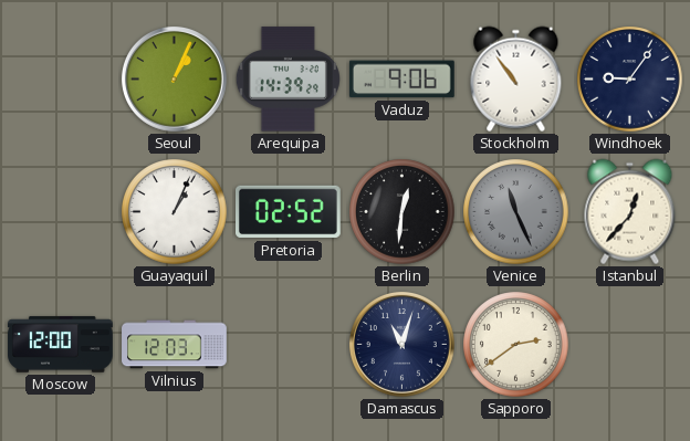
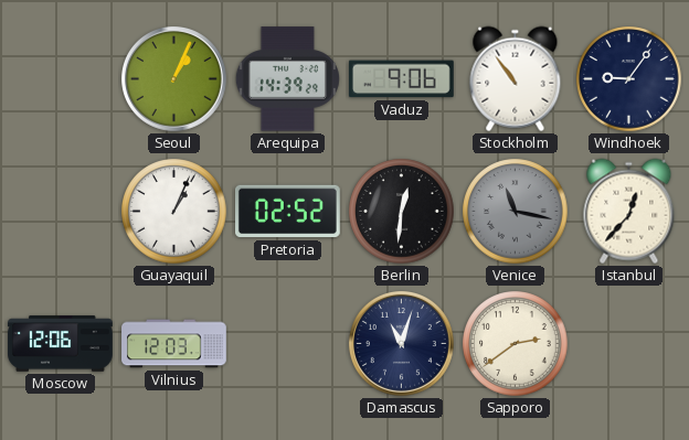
Venice: 11:26 -> 11:17 (516, 212)
Moscow: 12:00 -> 12:06 (61, 344)
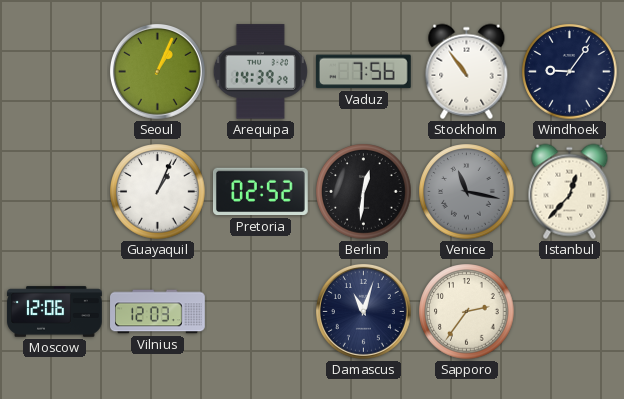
Vaduz: 9:06 -> 7:56 (363, 72)
Sapporo: 2:39 -> 2:36 (467, 312)
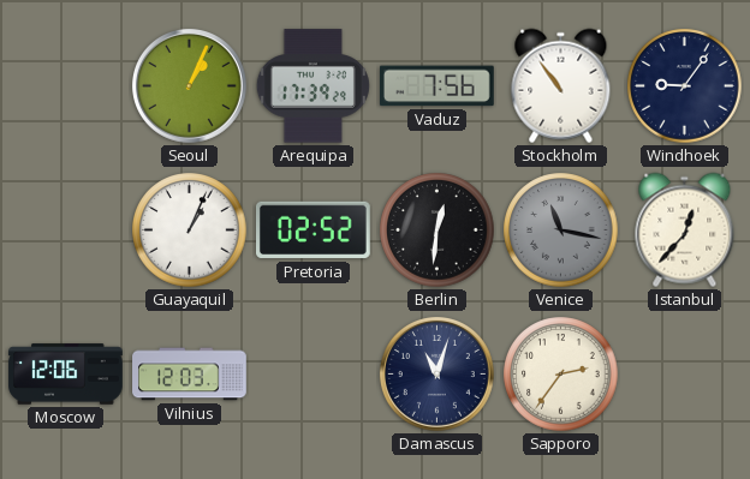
Arequipa: 14:39 -> 17:39 (312, 86)
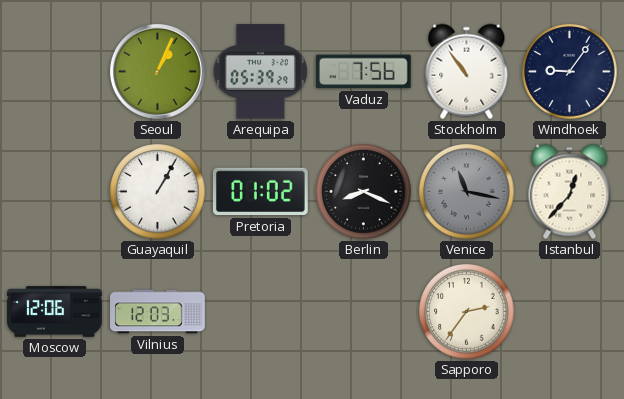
Arequipa: 17:39 -> 05:39 (260, 72)
Guayaquil: 1:04 -> 1:05 (158, 192)
Pretoria: 02:52 -> 01:02 (261, 192)
Berlin: 12:31 -> 8:19 (364, 192)
Damascus: 11:03 -> none (437, 375)
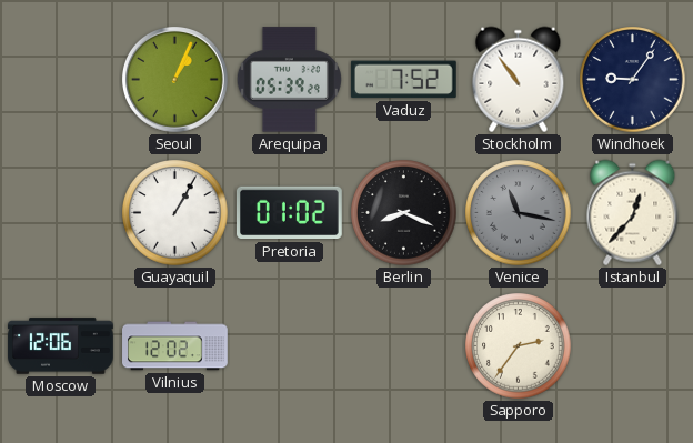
Vaduz: 7:56 -> 7:52 (403, 80)
Vilnius: 12:03 -> 12:02 (175, 346)
